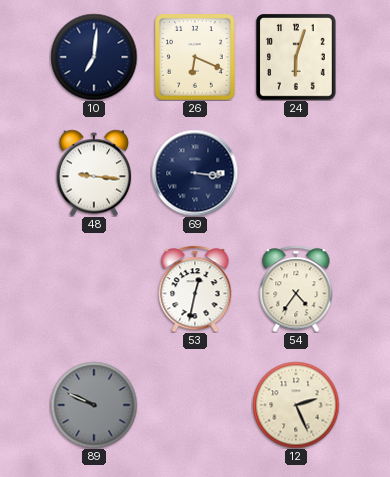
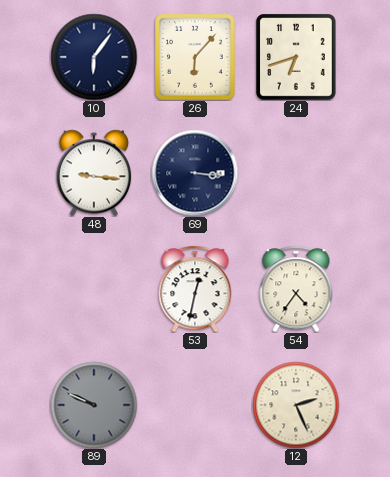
10: 7:01 -> 6:06 (94, 57)
26: 6:19 -> 6:07 (196, 57)
24: 6:03 -> 6:42 (297, 57)
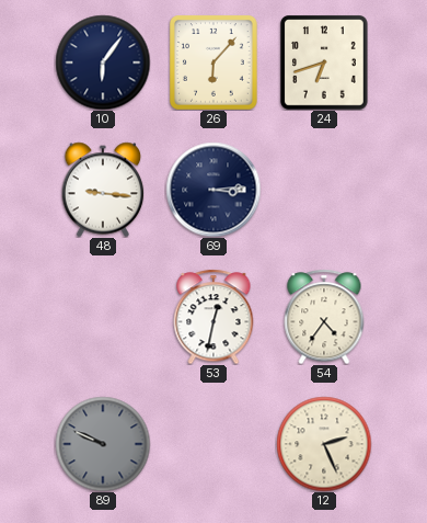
69: 3:16 -> 3:14 (214, 190)
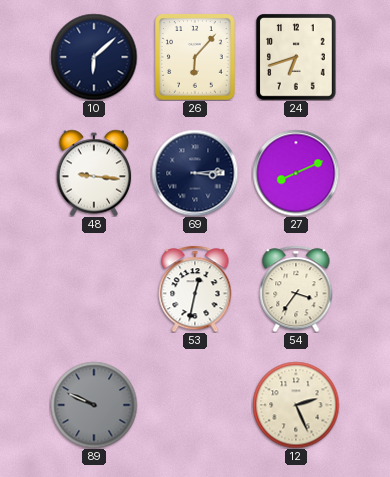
10: 6:06 -> 6:08 (94, 57)
27: none -> 8:11 (296, 173)
54: 4:36 -> 3:36 (296, 289)
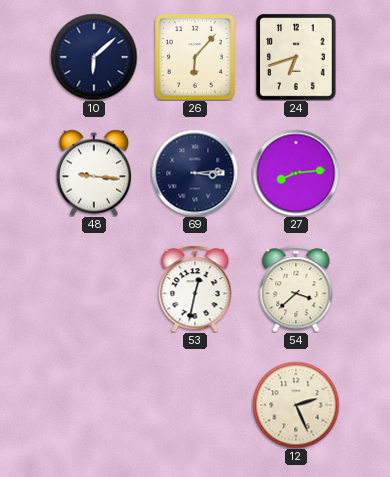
27: 8:11 -> 8:14 (296, 173)
54: 3:36 -> 3:38 (296, 289)
89: 9:49 -> none (94, 405)
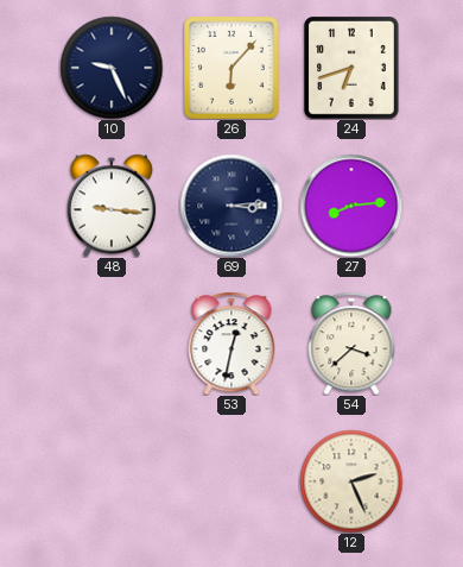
10: 6:08 -> 9:26 (112, 68)
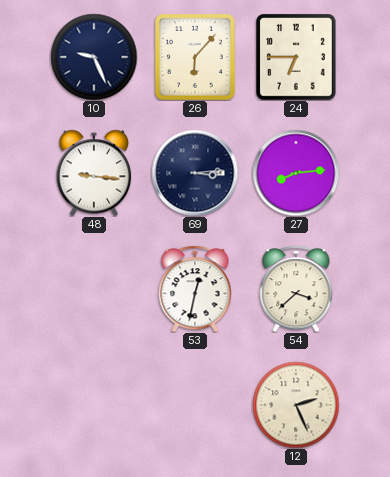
24: 6:42 -> 6:45 (297, 57)
